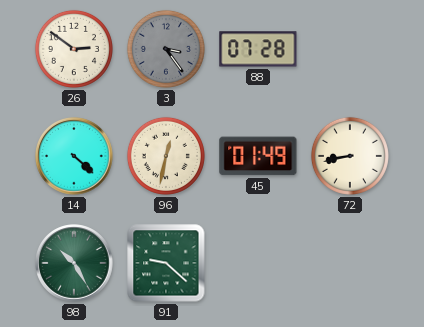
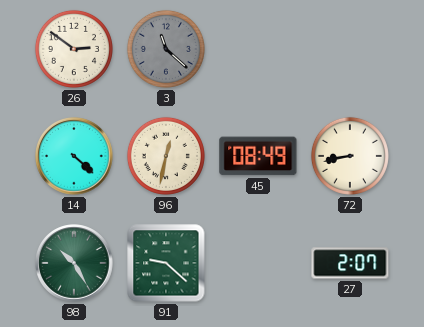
3: 3:24 -> 11:22 (166, 49)
88: 07:28 -> none (258, 49)
45: 01:49 -> 08:49 (258, 156)
27: none -> 2:07 (350, 263)
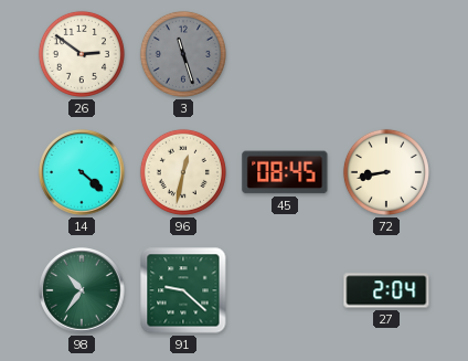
3: 11:22 -> 11:27 (183, 54)
45: 08:49 -> 08:45 (285, 172)
98: 10:25 -> 10:36 (82, 290)
27: 2:07 -> 2:04 (386, 290)
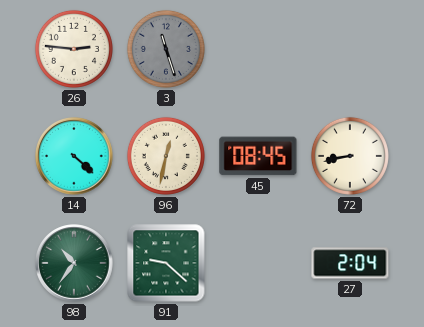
26: 2:51 -> 2:46 (74, 49)
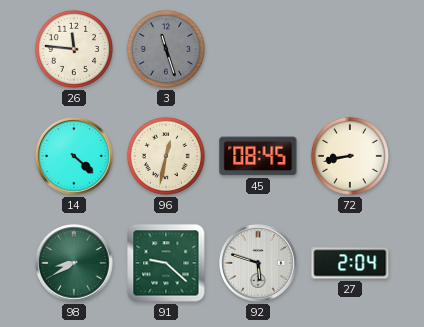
26: 2:46 -> 11:46 (74, 49)
98: 10:36 -> 8:40 (74, 263)
92: none -> 5:48 (258, 263)
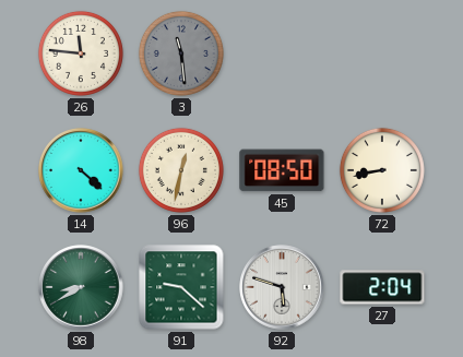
3: 11:27 -> 11:29 (181, 53)
45: 08:45 -> 08:50 (282, 170)
